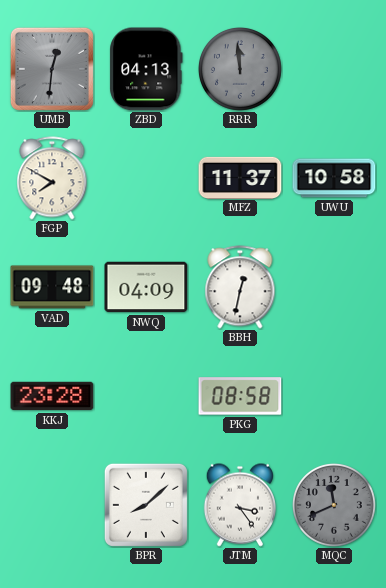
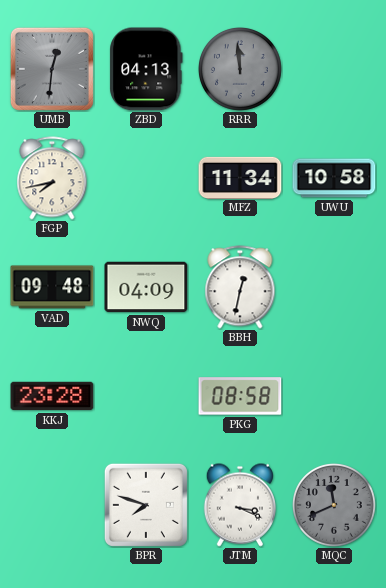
FGP: 7:50 -> 7:43 (52, 178)
MFZ: 11:37 -> 11:34 (240, 177)
BPR: 8:08 -> 7:48 (146, 505)
JTM: 3:24 -> 3:19 (239, 505)
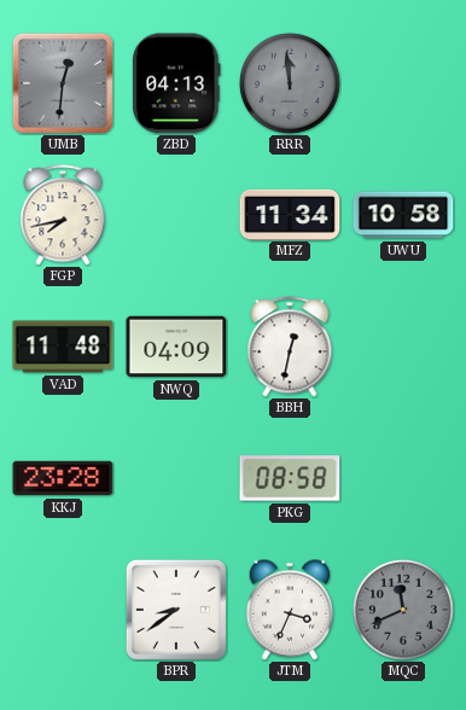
VAD: 09:48 -> 11:48 (63, 347)
BPR: 7:48 -> 8:39 (176, 610)
JTM: 3:19 -> 3:34 (289, 610)
